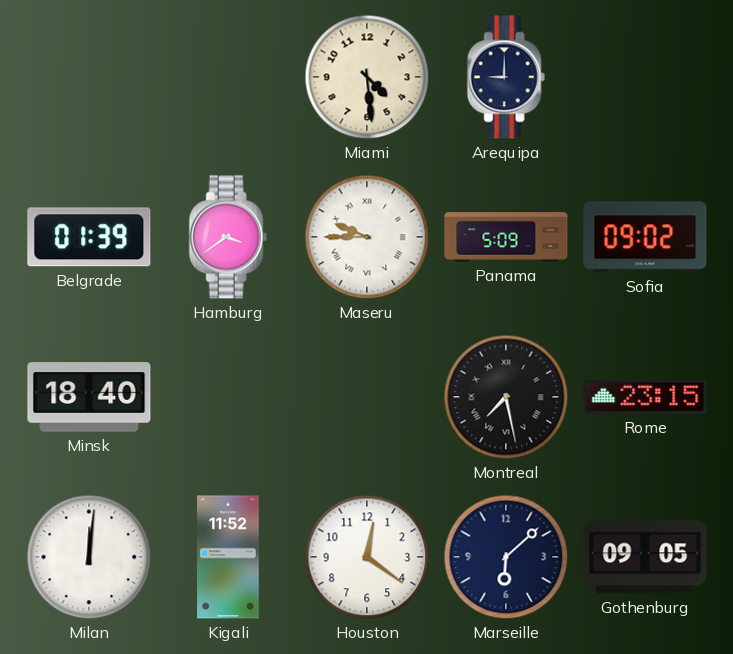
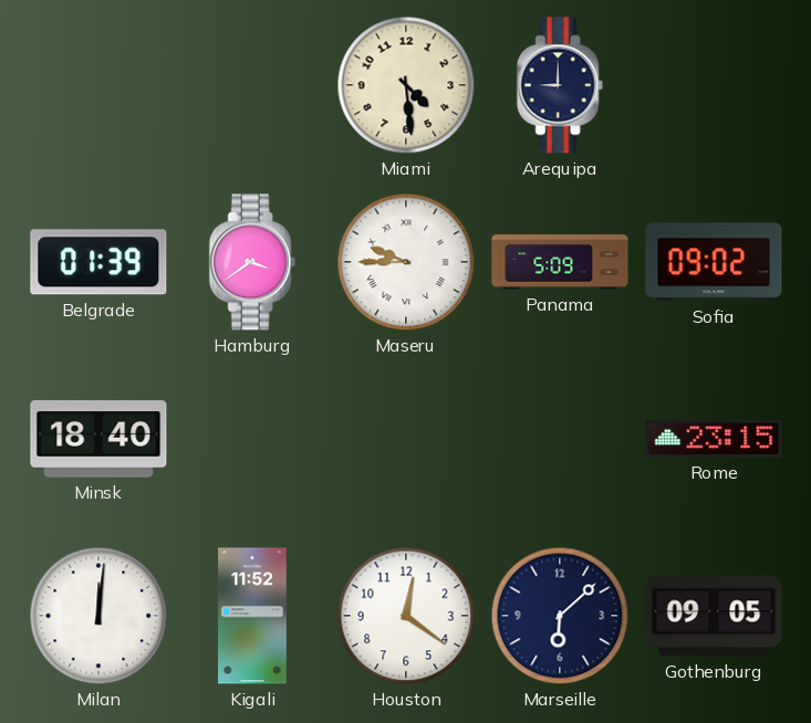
Montreal: 7:28 -> none (506, 397)
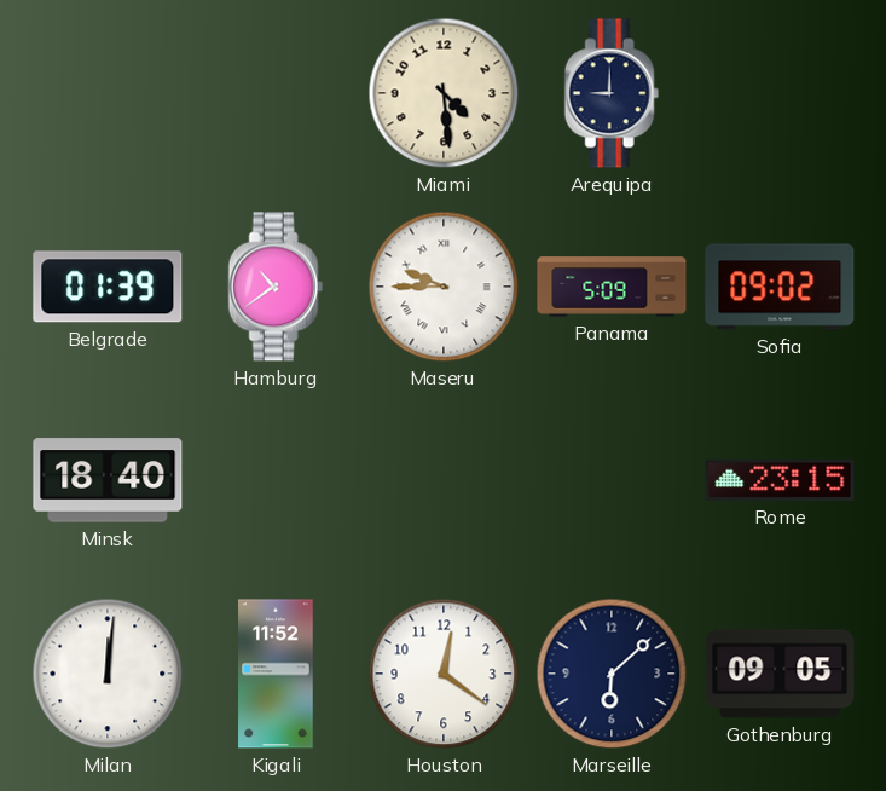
Hamburg: 3:39 -> 10:39 (276, 287)
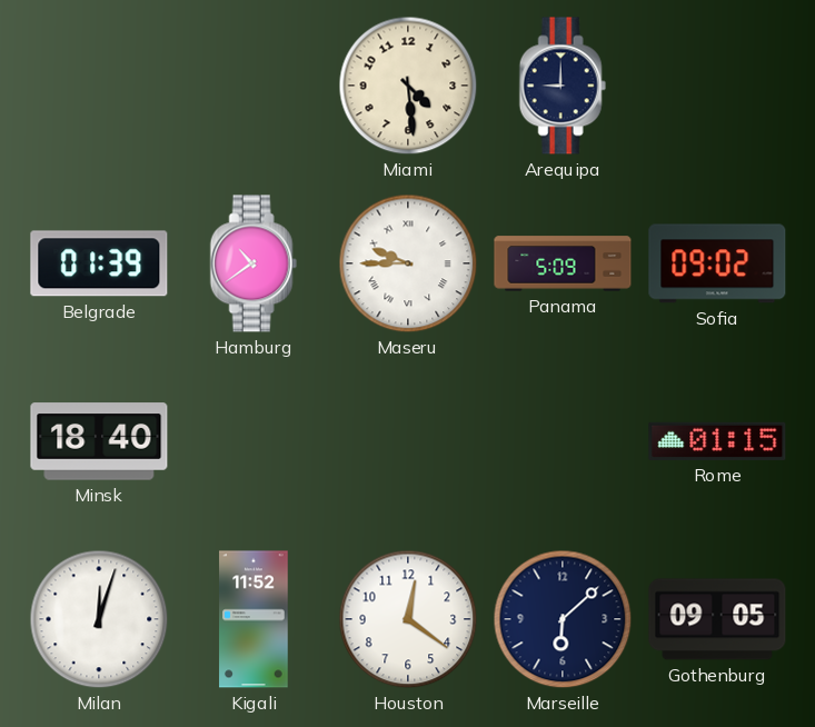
Rome: 23:15 -> 01:15 (717, 441)
Milan: 12:01 -> 12:03 (99, 619)
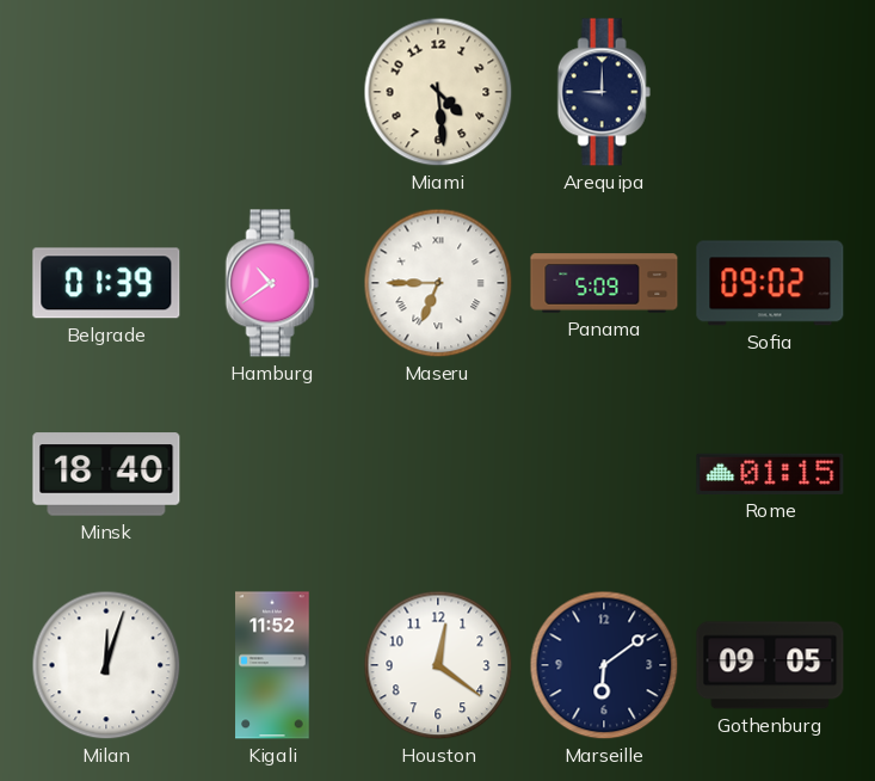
Maseru: 9:45 -> 6:45 (438, 283)
Marseille: 6:08 -> 6:09 (604, 665)
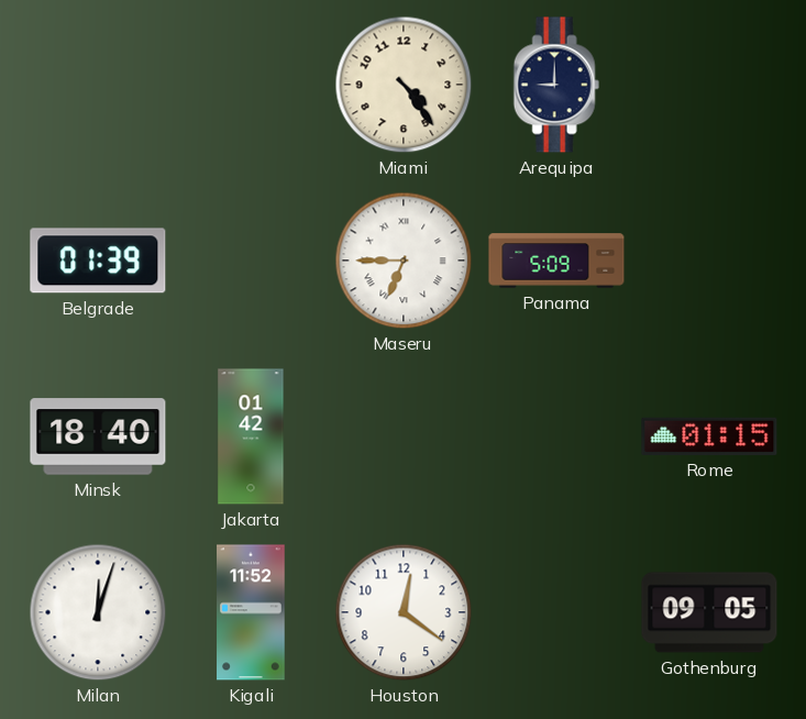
Miami: 4:29 -> 4:24 (404, 85)
Hamburg: 10:39 -> none (272, 283)
Sofia: 09:02 -> none (770, 283)
Jakarta: none -> 01:42 (251, 436)
Marseille: 6:09 -> none (604, 665)
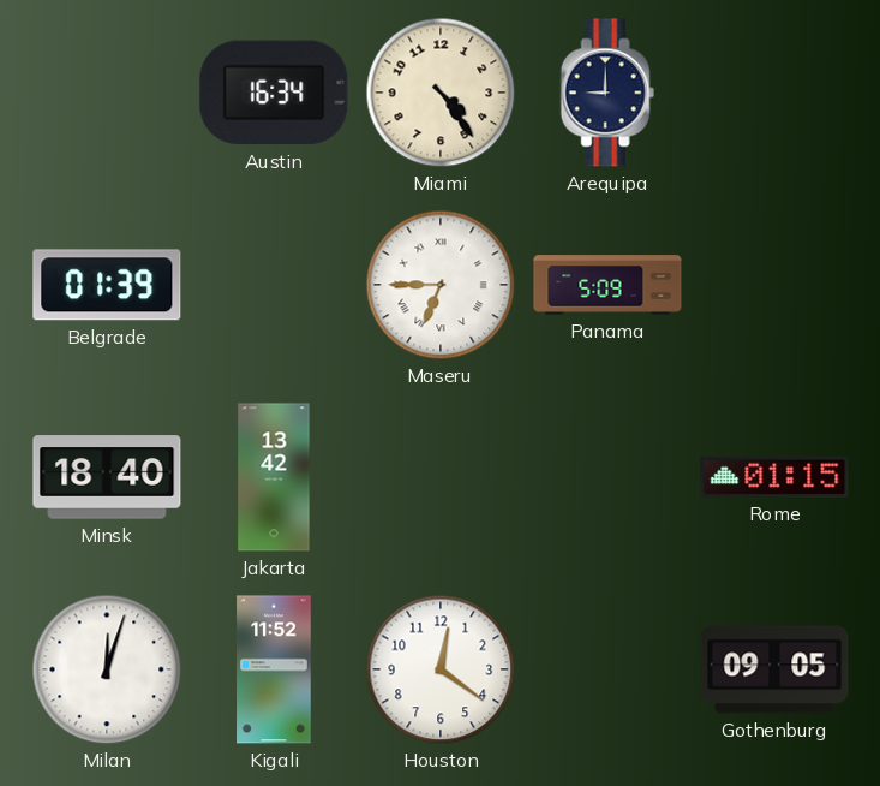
Austin: none -> 16:34 (274, 93)
Jakarta: 01:42 -> 13:42 (274, 477)
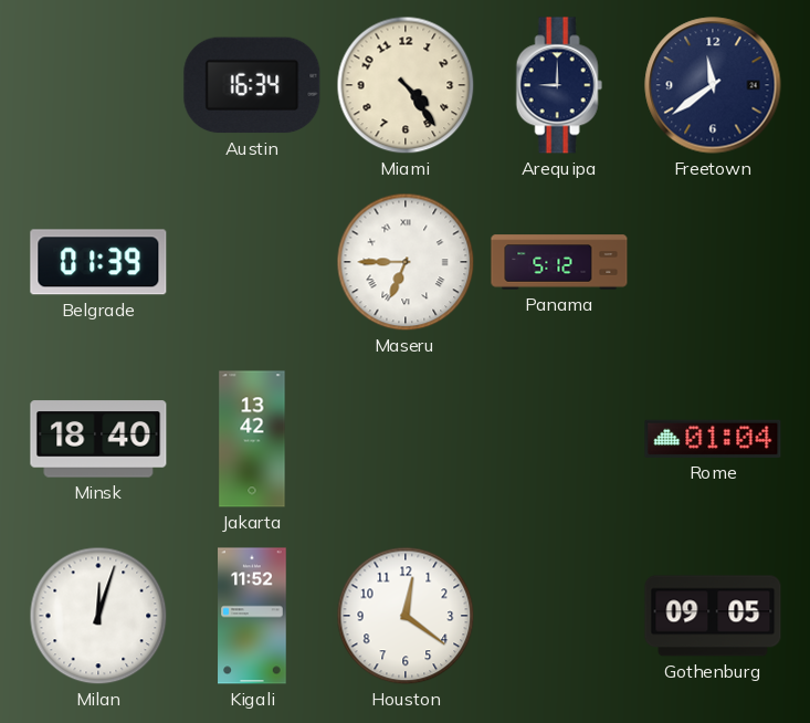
Freetown: none -> 11:39 (713, 85)
Panama: 5:09 -> 5:12 (559, 262)
Rome: 01:15 -> 01:04 (713, 439)
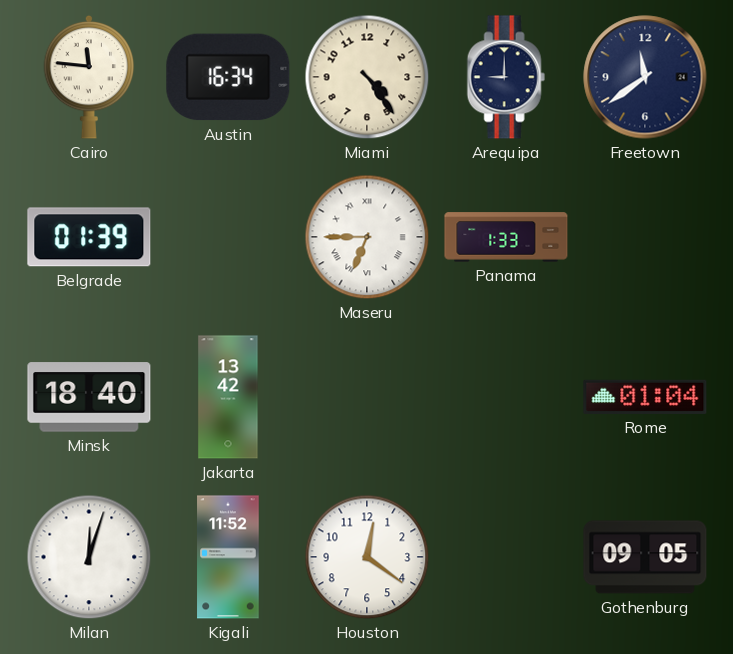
Cairo: none -> 11:46 (89, 77)
Panama: 5:12 -> 1:33 (506, 237)
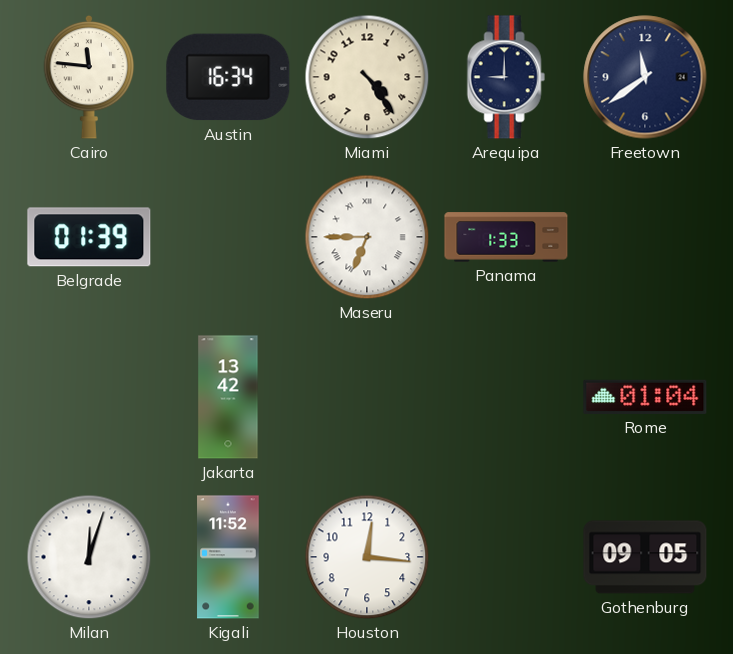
Minsk: 18:40 -> none (89, 397)
Houston: 12:21 -> 12:16 (367, 557)
